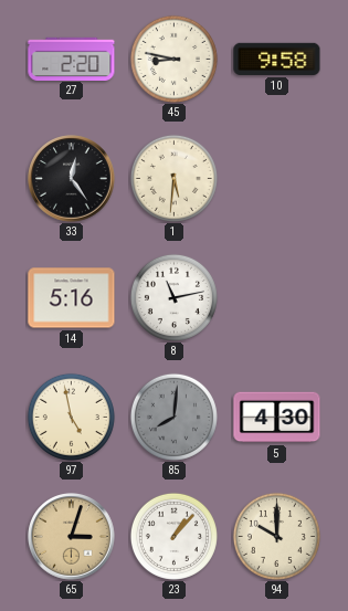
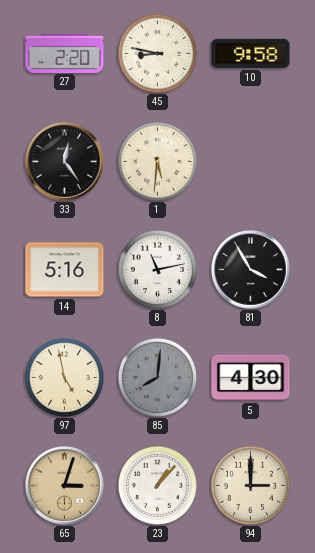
81: none -> 3:55 (251, 270)
94: 10:00 -> 3:00 (250, 485)
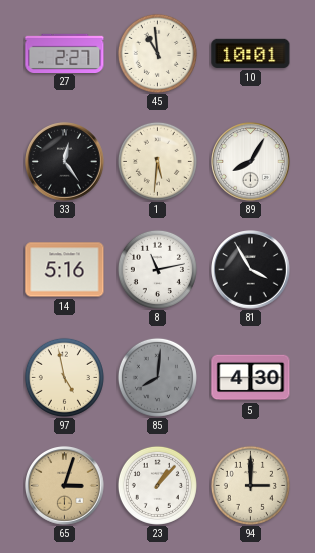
27: 2:20 -> 2:27 (65, 53)
45: 8:47 -> 10:59 (157, 53)
10: 9:58 -> 10:01 (251, 53)
89: none -> 8:05 (251, 162)
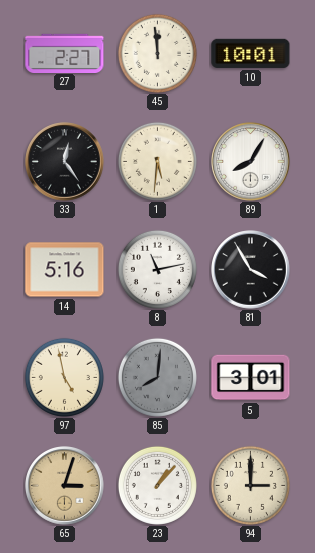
45: 10:59 -> 11:59 (157, 53)
5: 4:30 -> 3:01 (251, 378)
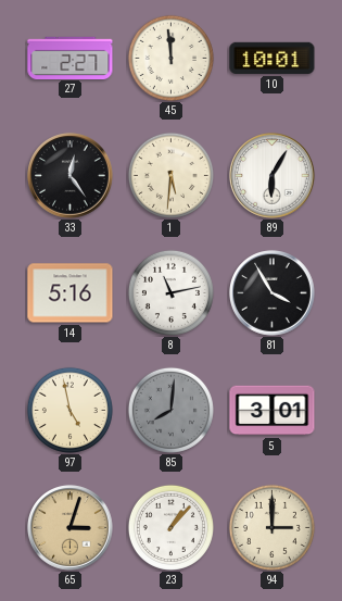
89: 8:05 -> 6:05 (273, 176)
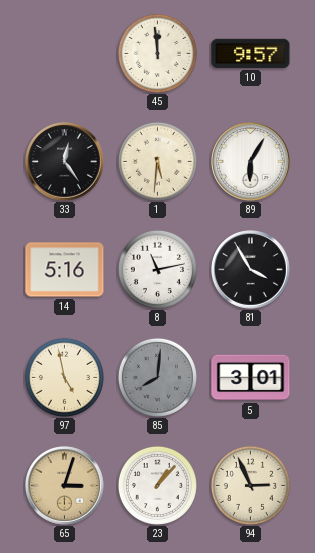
27: 2:27 -> none (71, 58)
10: 10:01 -> 9:57 (251, 53)
94: 3:00 -> 2:56 (250, 485)
